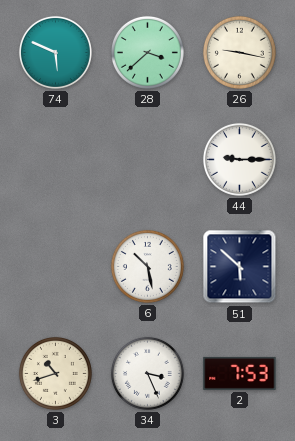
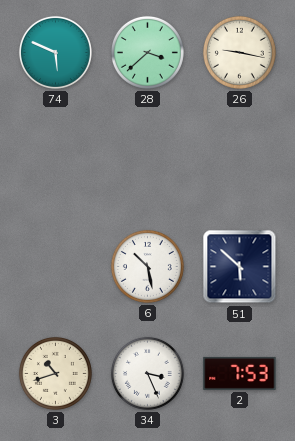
44: 9:15 -> none (239, 159)
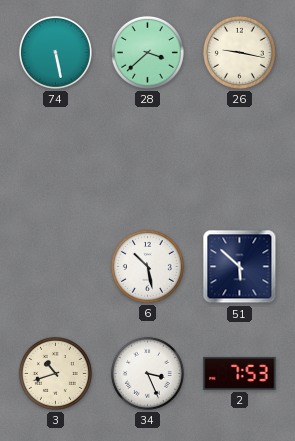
74: 5:49 -> 5:28 (55, 52)
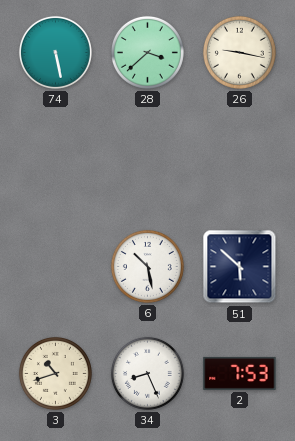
34: 3:26 -> 8:26 (147, 373)
